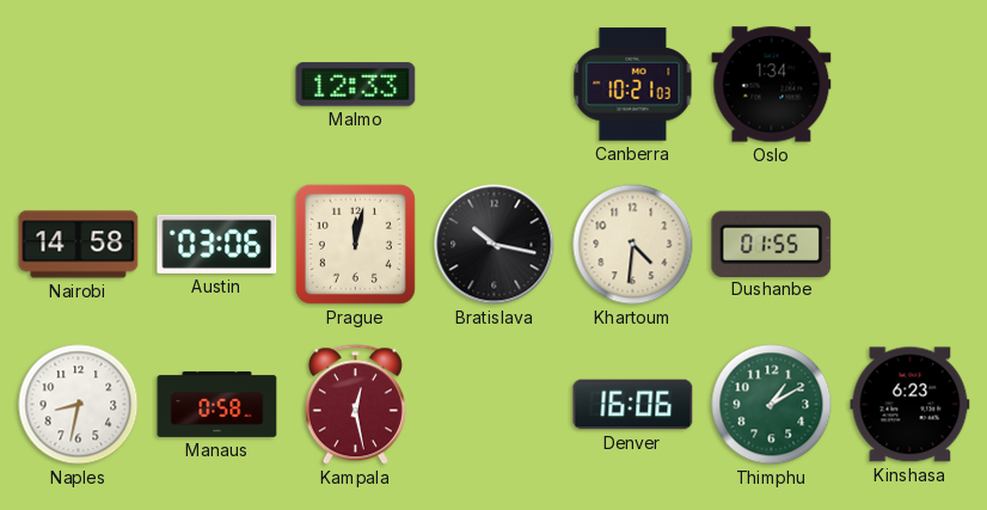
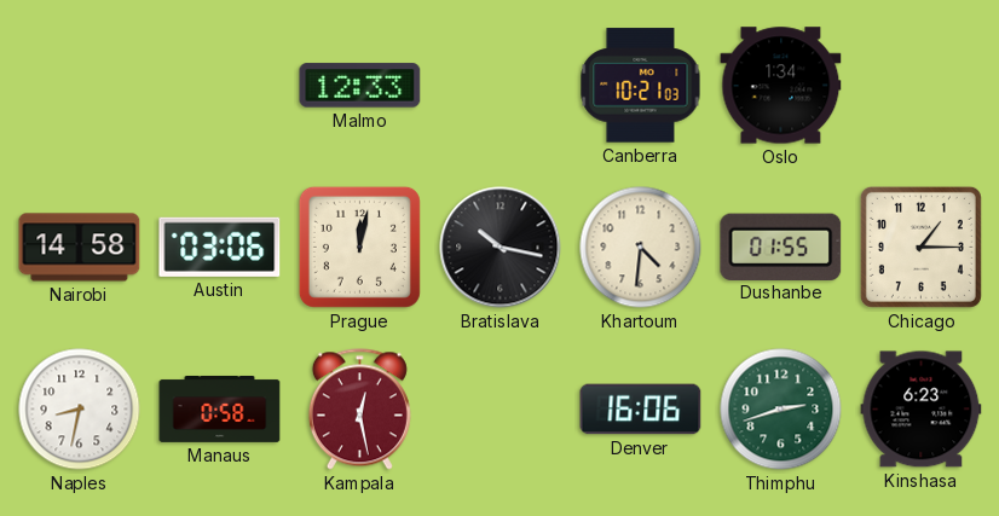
Chicago: none -> 1:15 (920, 247)
Thimphu: 1:10 -> 2:42 (781, 410)
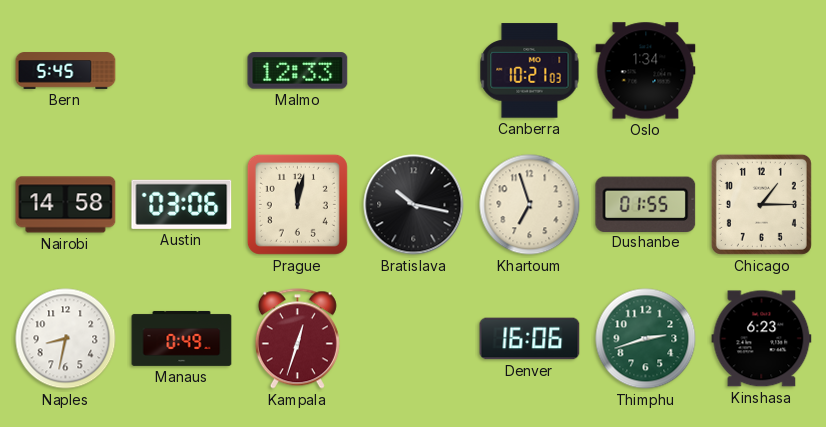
Bern: none -> 5:45 (66, 71)
Khartoum: 4:31 -> 6:57 (530, 205)
Manaus: 0:58 -> 0:49 (182, 338)
Kampala: 12:28 -> 12:33 (297, 339)
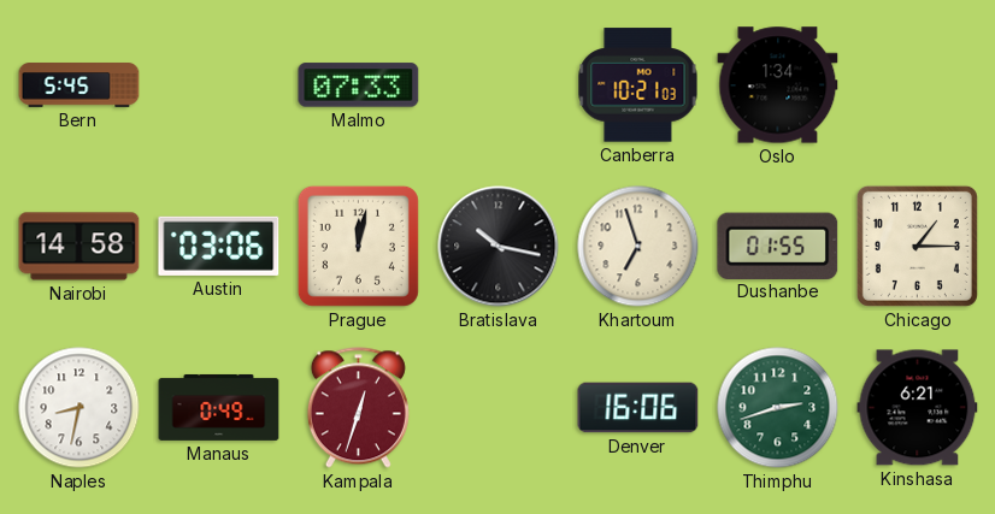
Malmo: 12:33 -> 07:33 (359, 85)
Kinshasa: 6:23 -> 6:21 (918, 408)
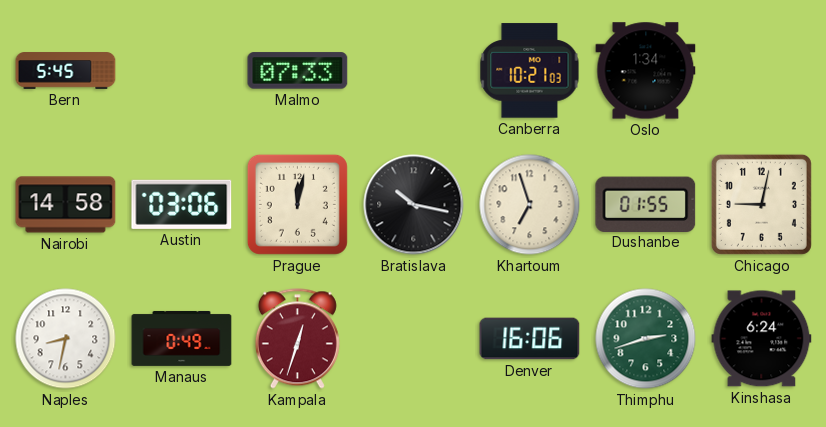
Chicago: 1:15 -> 9:02 (761, 204)
Kinshasa: 6:21 -> 6:24 (762, 339)
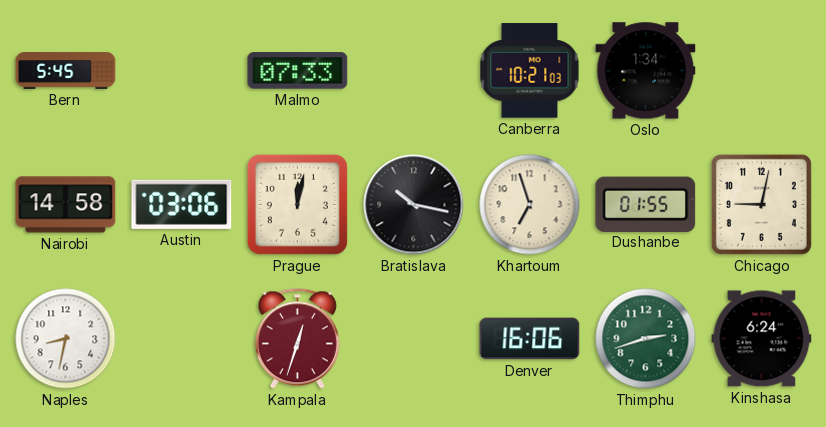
Manaus: 0:49 -> none (182, 338)
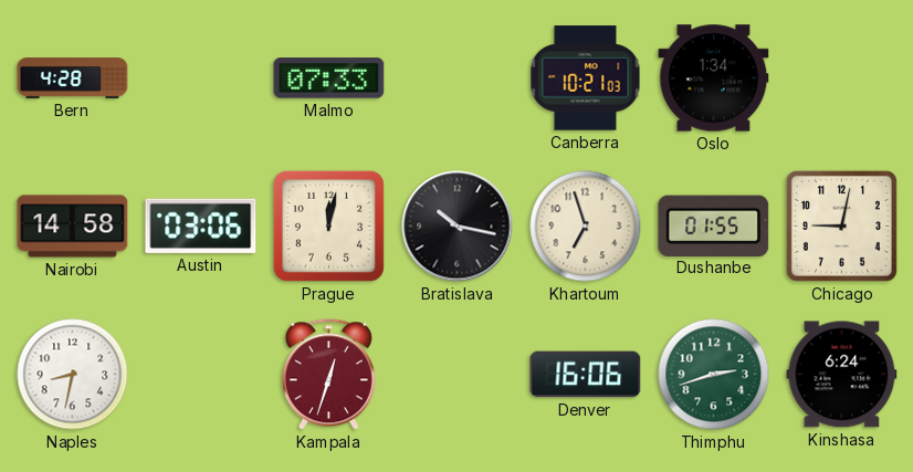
Bern: 5:45 -> 4:28 (73, 78)
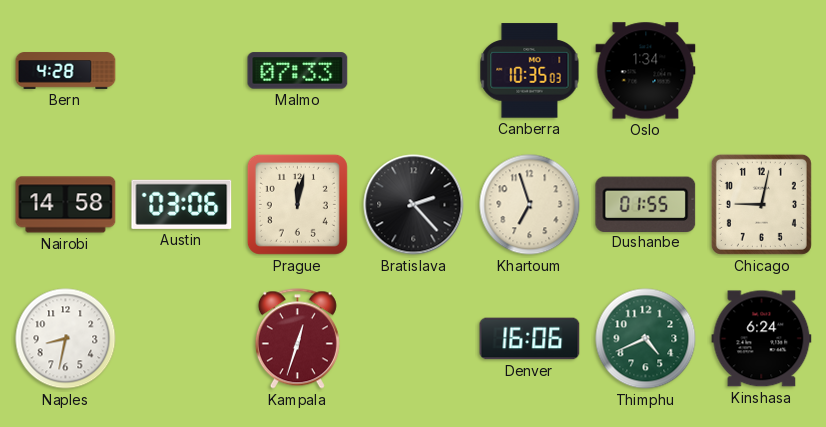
Canberra: 10:21 -> 10:35 (530, 71)
Bratislava: 10:17 -> 2:23 (414, 205)
Thimphu: 2:42 -> 4:41 (646, 339)
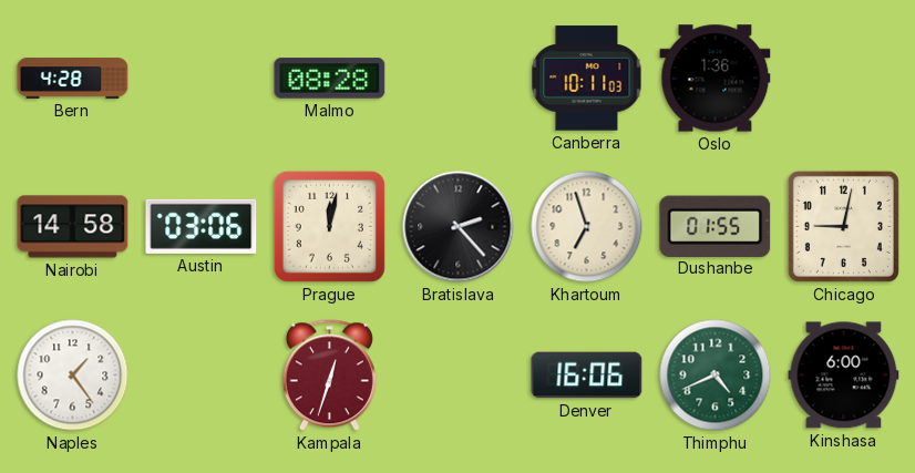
Malmo: 07:33 -> 08:28 (330, 79)
Canberra: 10:35 -> 10:11 (587, 79)
Oslo: 1:34 -> 1:36 (716, 79)
Naples: 8:32 -> 1:24 (73, 376)
Kinshasa: 6:24 -> 6:00 (844, 376)
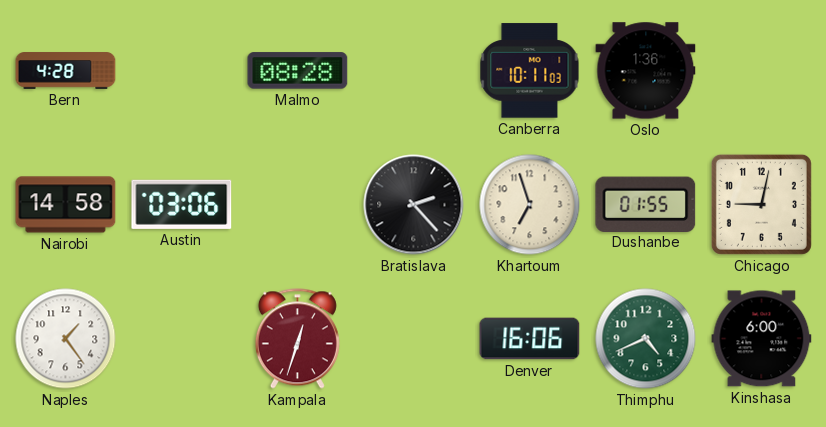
Prague: 12:02 -> none (329, 226)
